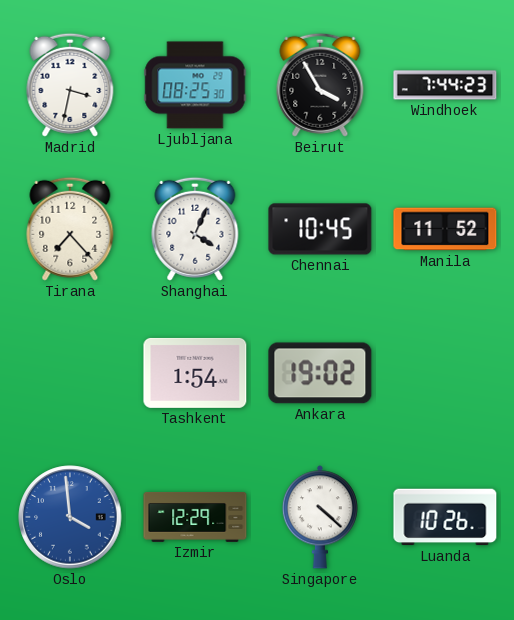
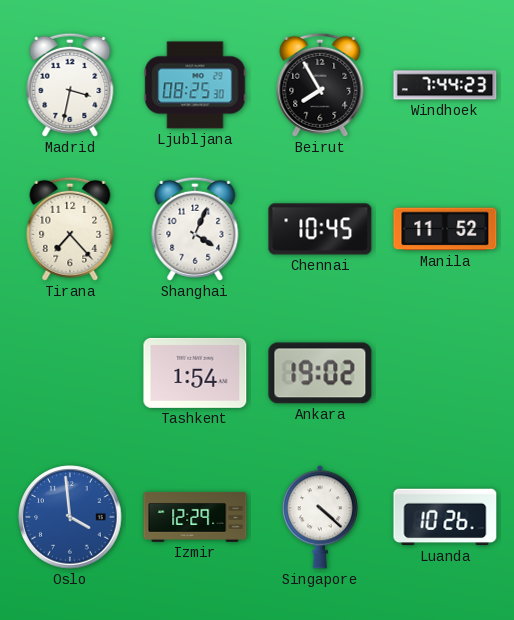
Beirut: 3:55 -> 7:55 (320, 85)
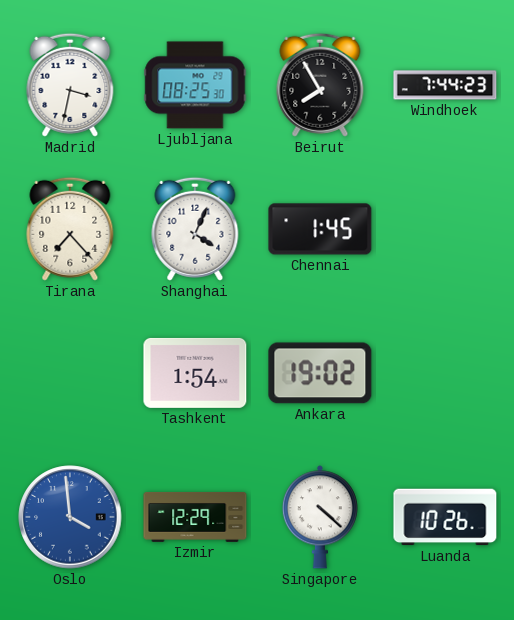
Chennai: 10:45 -> 1:45 (320, 229)
Manila: 11:52 -> none (445, 229)
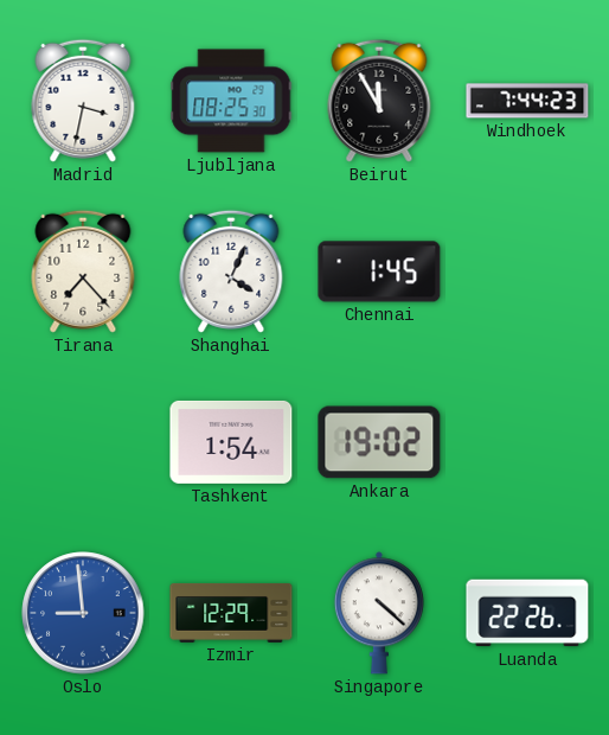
Beirut: 7:55 -> 11:55 (379, 101)
Oslo: 3:59 -> 8:59 (83, 613)
Luanda: 10:26 -> 22:26 (527, 613)
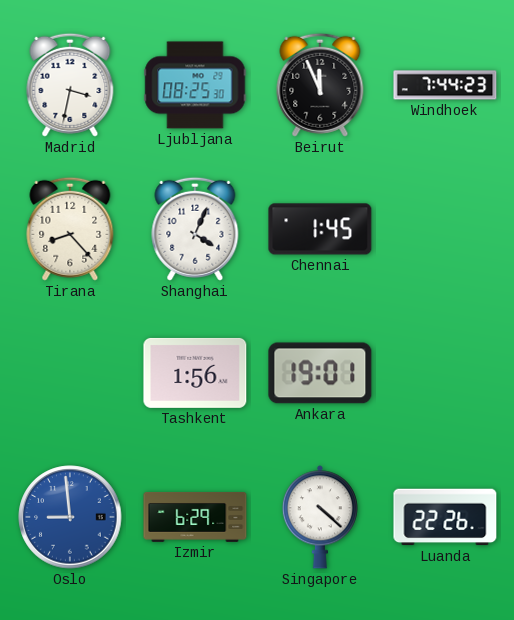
Beirut: 11:55 -> 11:56 (320, 85)
Tirana: 7:23 -> 8:23 (70, 229)
Tashkent: 1:54 -> 1:56 (195, 373)
Ankara: 19:02 -> 19:01 (320, 373)
Izmir: 12:29 -> 6:29 (195, 517)
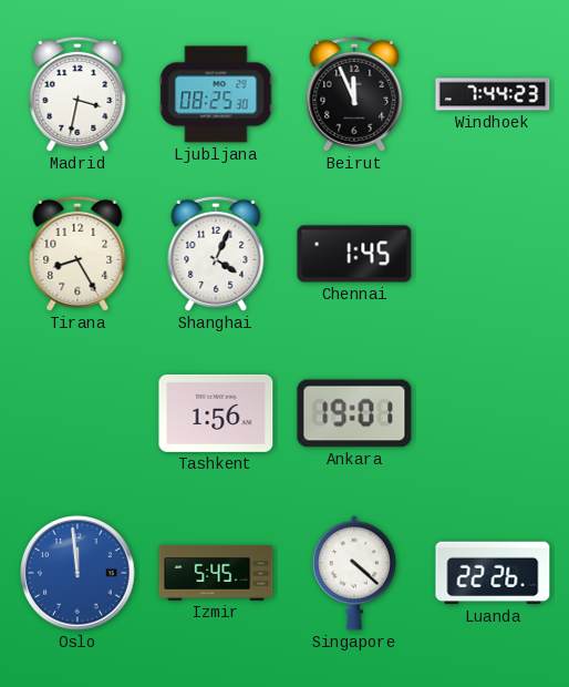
Tirana: 8:23 -> 8:25 (77, 254)
Oslo: 8:59 -> 11:59 (77, 573)
Izmir: 6:29 -> 5:45 (216, 573)
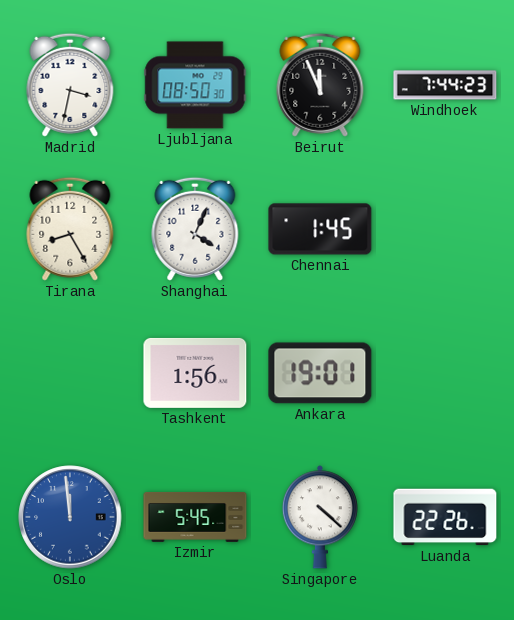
Ljubljana: 08:25 -> 08:50 (195, 85)
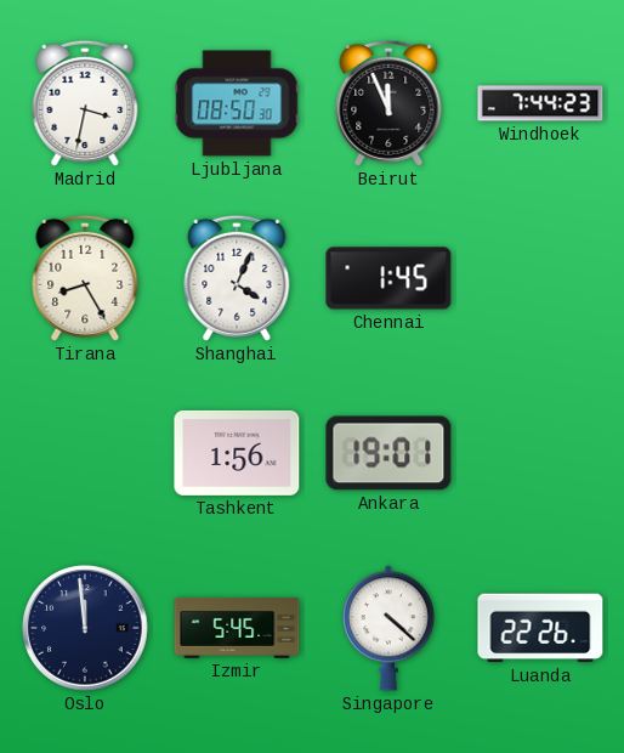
Oslo dial: blue -> navy (85, 628)
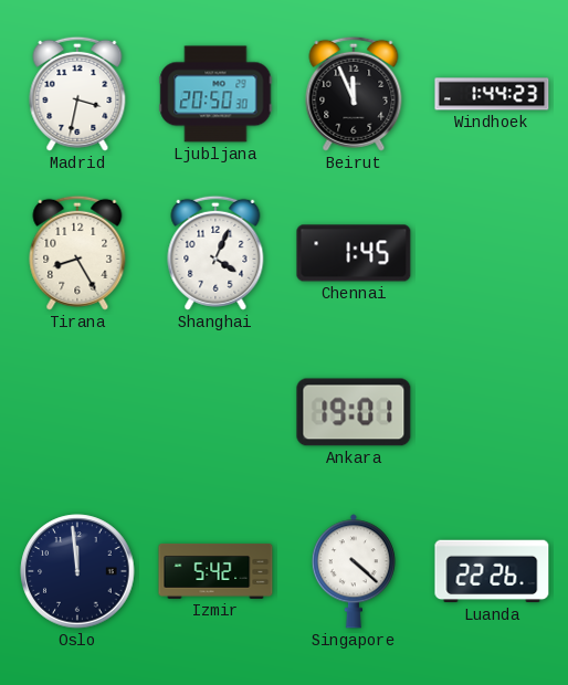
Ljubljana: 08:50 -> 20:50 (215, 94)
Windhoek: 7:44 -> 1:44 (492, 94)
Tashkent: 1:56 -> none (237, 453)
Izmir: 5:45 -> 5:42 (215, 571)
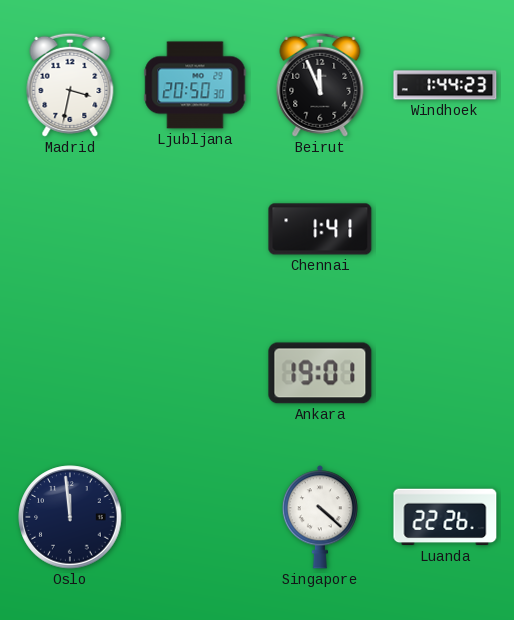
Tirana: 8:25 -> none (77, 253)
Shanghai: 4:04 -> none (215, 253)
Chennai: 1:45 -> 1:41 (320, 229)
Izmir: 5:42 -> none (215, 571)
